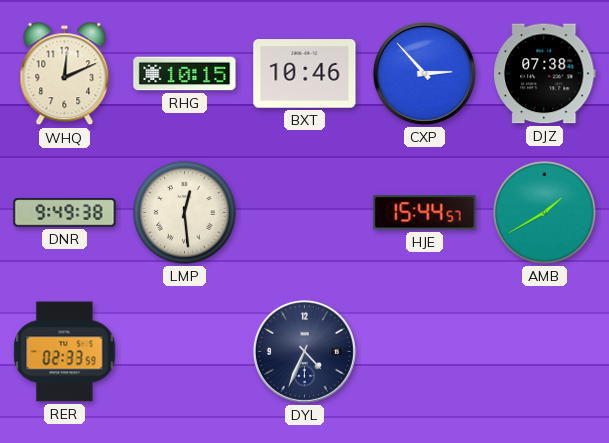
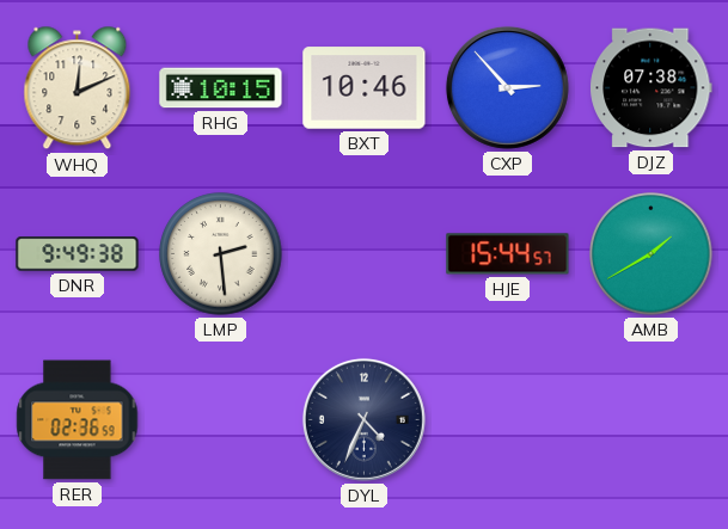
LMP: 12:29 -> 2:29 (221, 254)
RER: 02:33 -> 02:36 (78, 420)
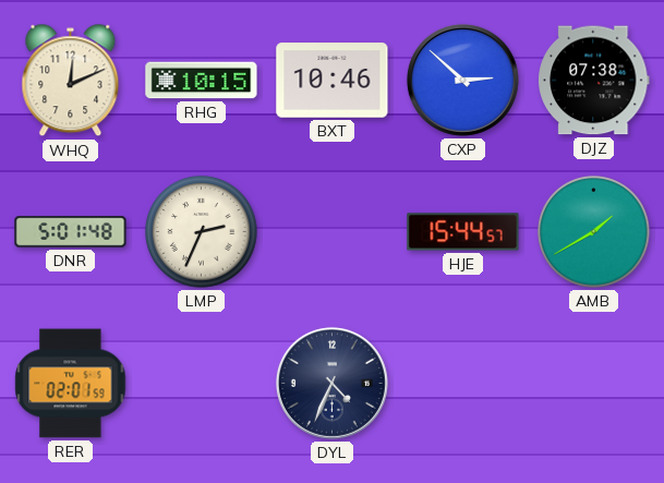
CXP: 2:53 -> 2:52 (462, 80)
DNR: 9:49 -> 5:01 (71, 232)
LMP: 2:29 -> 2:34 (202, 232)
RER: 02:36 -> 02:01 (71, 384)
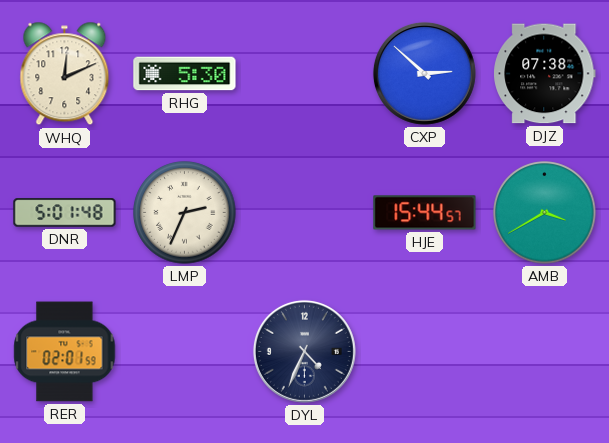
RHG: 10:15 -> 5:30 (185, 74)
BXT: 10:46 -> none (333, 81)
AMB: 1:40 -> 3:40 (545, 213)
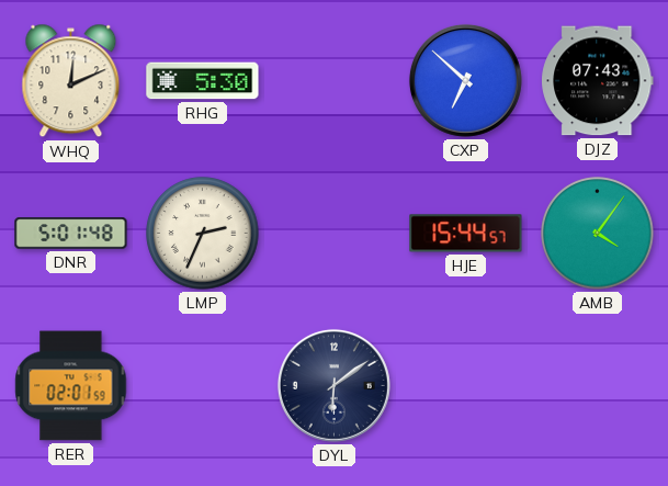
CXP: 2:52 -> 6:52 (465, 80)
DJZ: 07:38 -> 07:43 (598, 81)
AMB: 3:40 -> 4:06 (598, 234)
DYL: 4:34 -> 6:09 (333, 385)
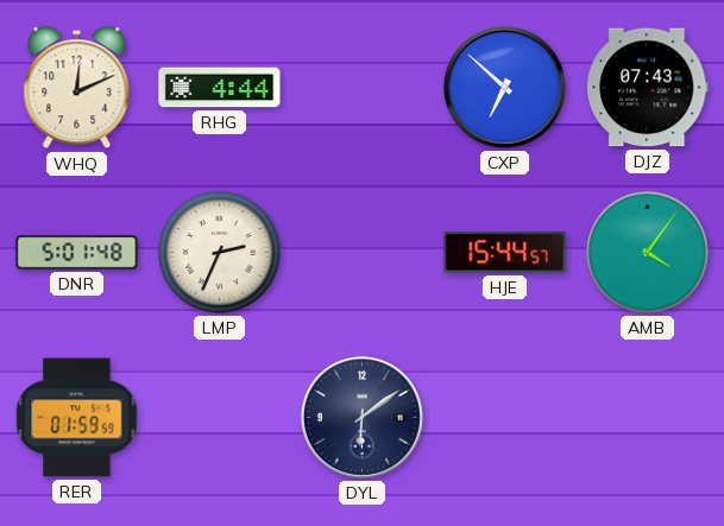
RHG: 5:30 -> 4:44 (220, 88)
RER: 02:01 -> 01:59 (77, 418)
